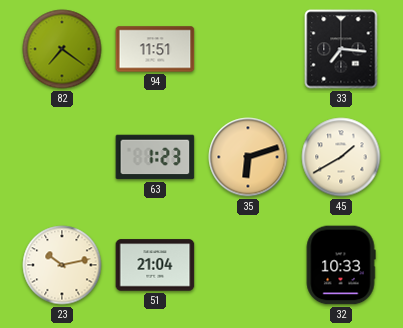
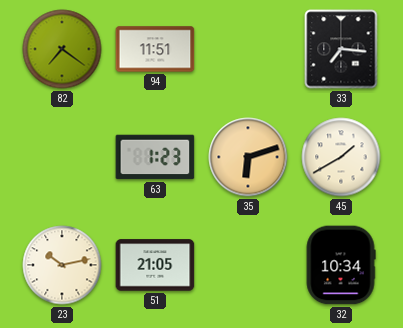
51: 21:04 -> 21:05 (155, 265)
32: 10:33 -> 10:34 (341, 265)
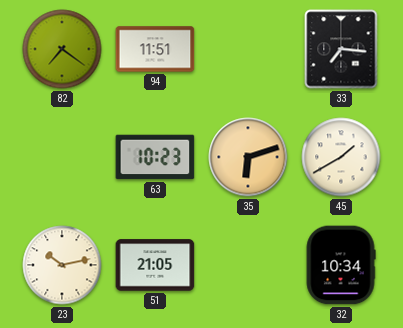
63: 1:23 -> 10:23 (155, 157)
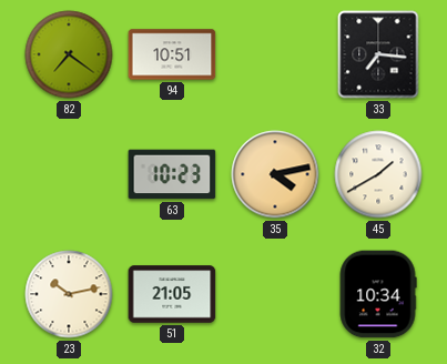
94: 11:51 -> 10:51 (172, 54)
35: 6:12 -> 4:13 (275, 174)
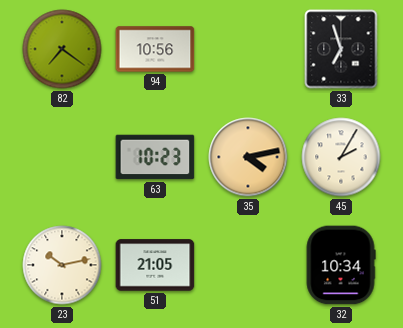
94: 10:51 -> 10:56 (155, 49)
33: 7:16 -> 6:57 (341, 49)
45: 1:40 -> 2:05 (341, 157)
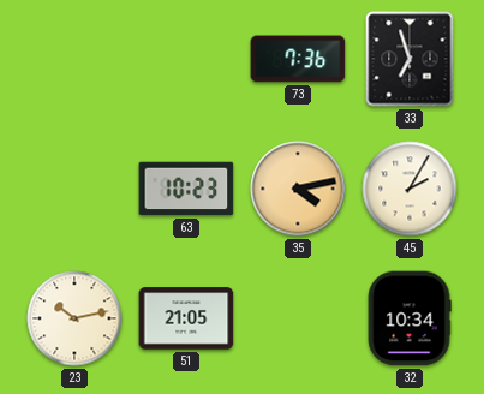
82: 7:21 -> none (62, 49)
94: 10:56 -> none (155, 49)
73: none -> 7:36 (298, 59)
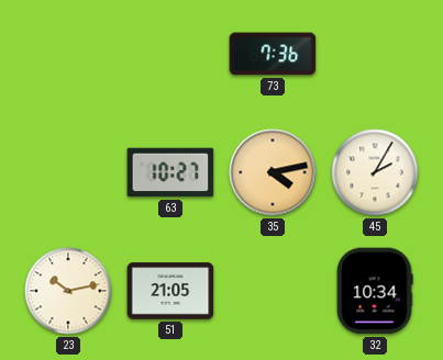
33: 6:57 -> none (410, 59)
63: 10:23 -> 10:27 (170, 172)
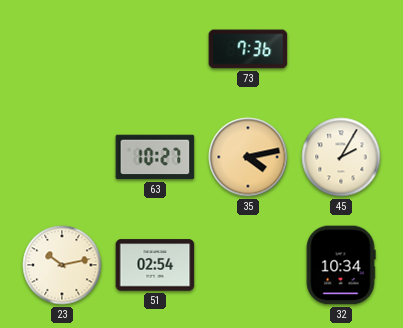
51: 21:05 -> 02:54 (155, 265)
